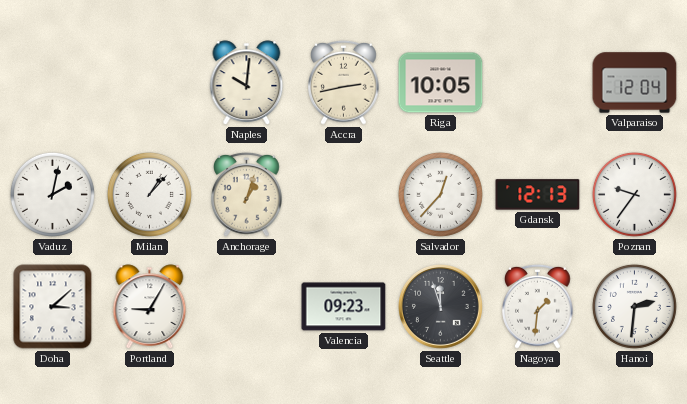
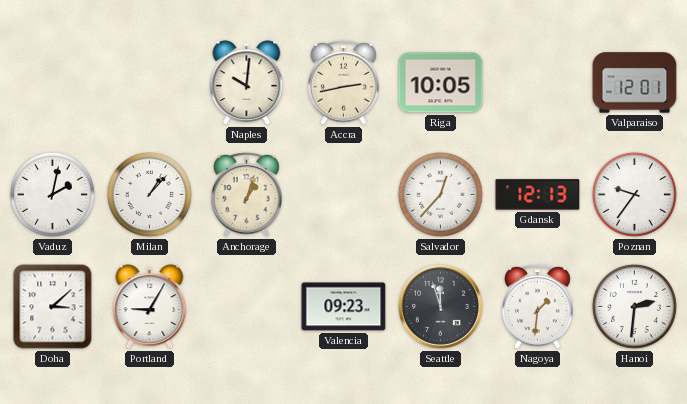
Valparaiso: 12:04 -> 12:01 (635, 83)
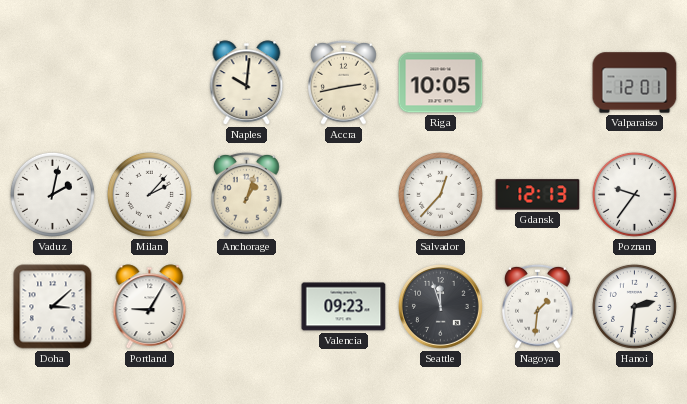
Milan: 1:07 -> 2:07 (149, 194)
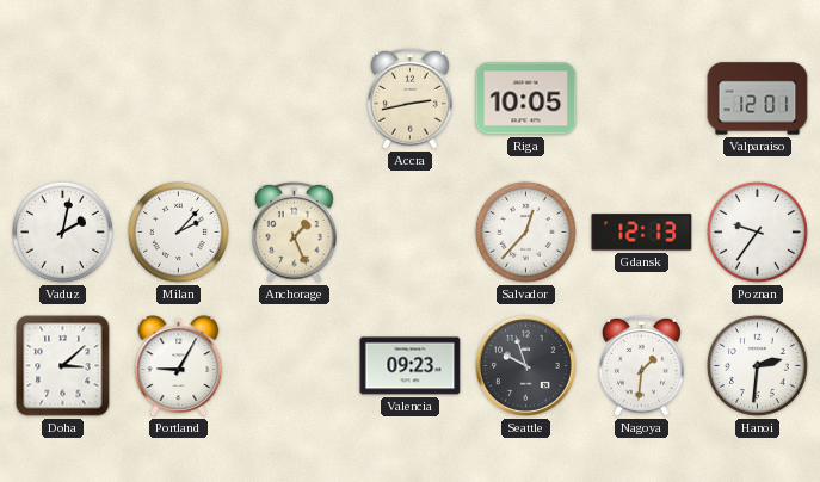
Naples: 10:01 -> none (247, 83)
Anchorage: 1:03 -> 1:26 (295, 231)
Seattle: 11:57 -> 9:57 (526, 366)
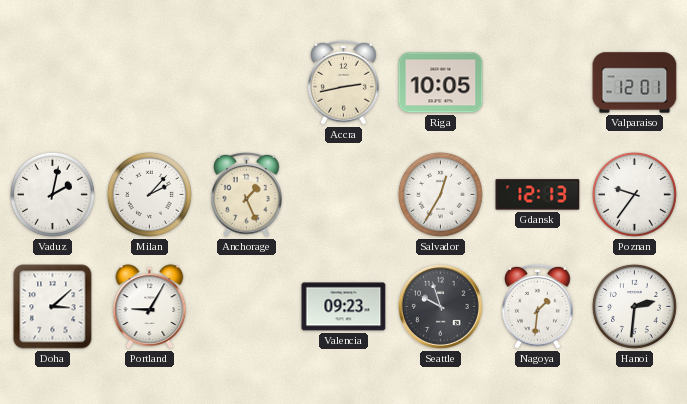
Salvador: 12:37 -> 12:35 (440, 194)
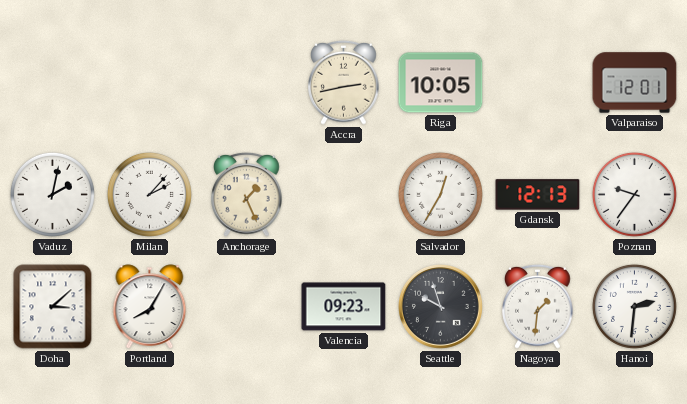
Portland: 9:05 -> 8:05 (150, 307)
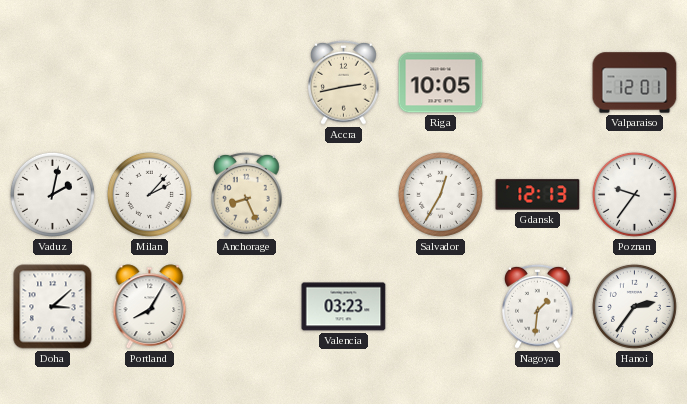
Anchorage: 1:26 -> 8:26 (247, 194)
Valencia: 09:23 -> 03:23 (344, 307)
Seattle: 9:57 -> none (441, 307)
Hanoi: 2:31 -> 2:36 (634, 306)
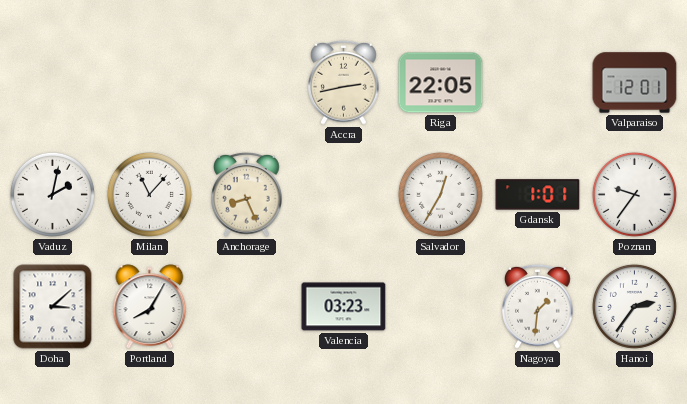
Riga: 10:05 -> 22:05 (441, 83)
Milan: 2:07 -> 11:07 (149, 194)
Gdansk: 12:13 -> 1:01 (538, 195)
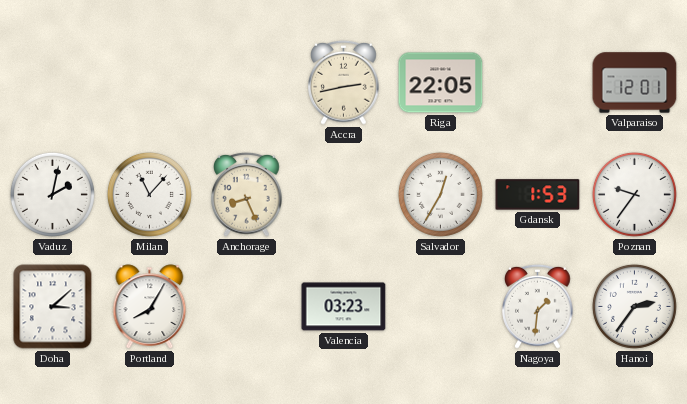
Gdansk: 1:01 -> 1:53 (538, 195)
